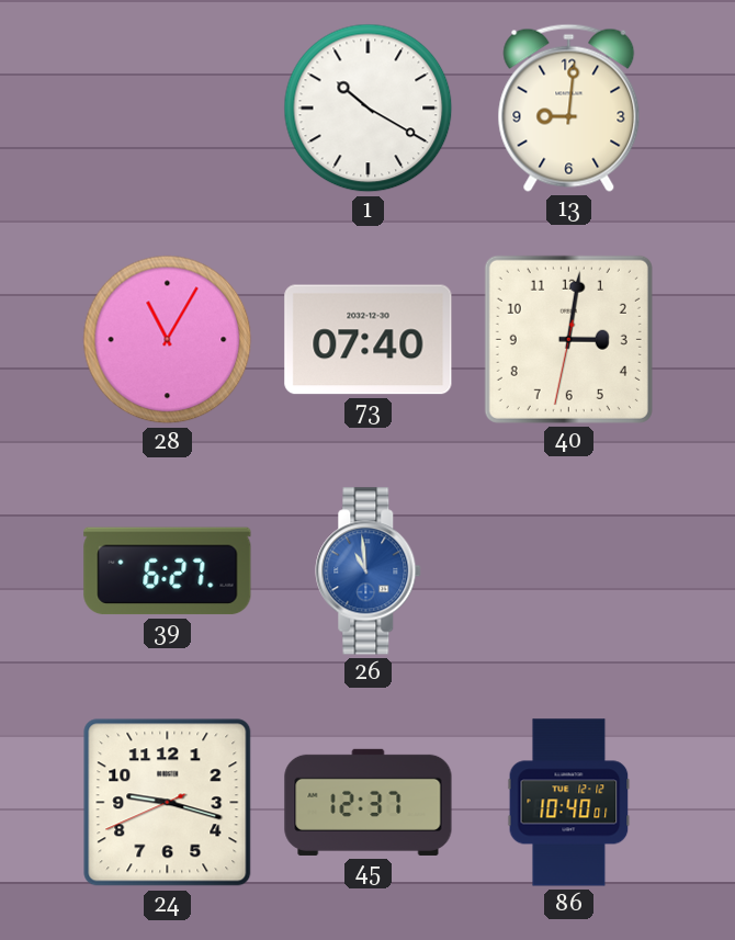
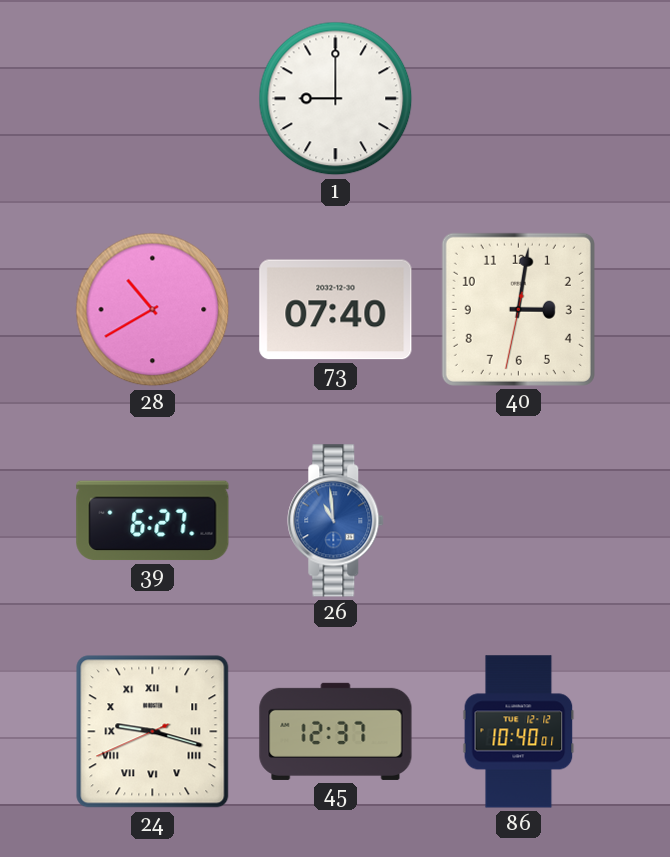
1: 10:20 -> 9:00 (336, 99)
13: 9:01 -> none (569, 107)
28: 11:05 -> 10:40 (153, 310)
24 numerals: Arabic -> Roman (153, 732)
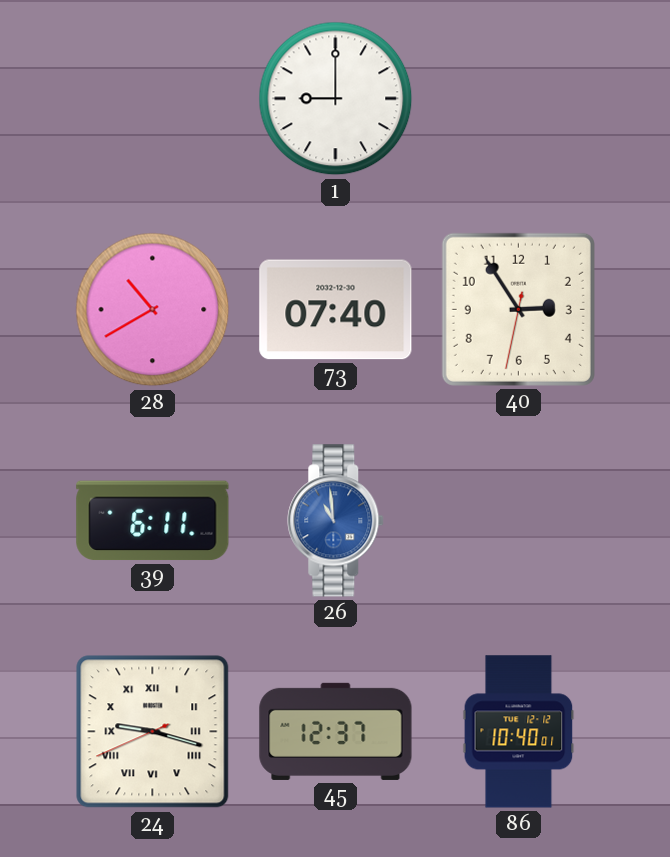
40: 3:01 -> 2:54 (518, 309)
39: 6:27 -> 6:11 (153, 521)
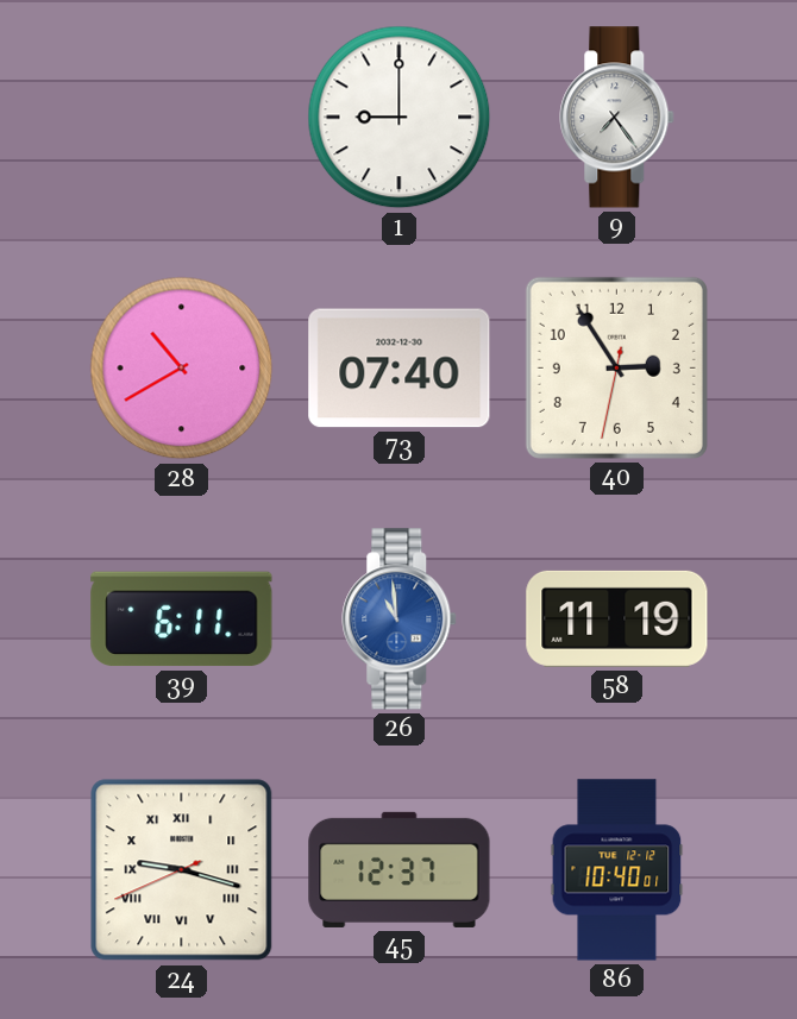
9: none -> 7:24 (617, 118)
58: none -> 11:19 (617, 618)
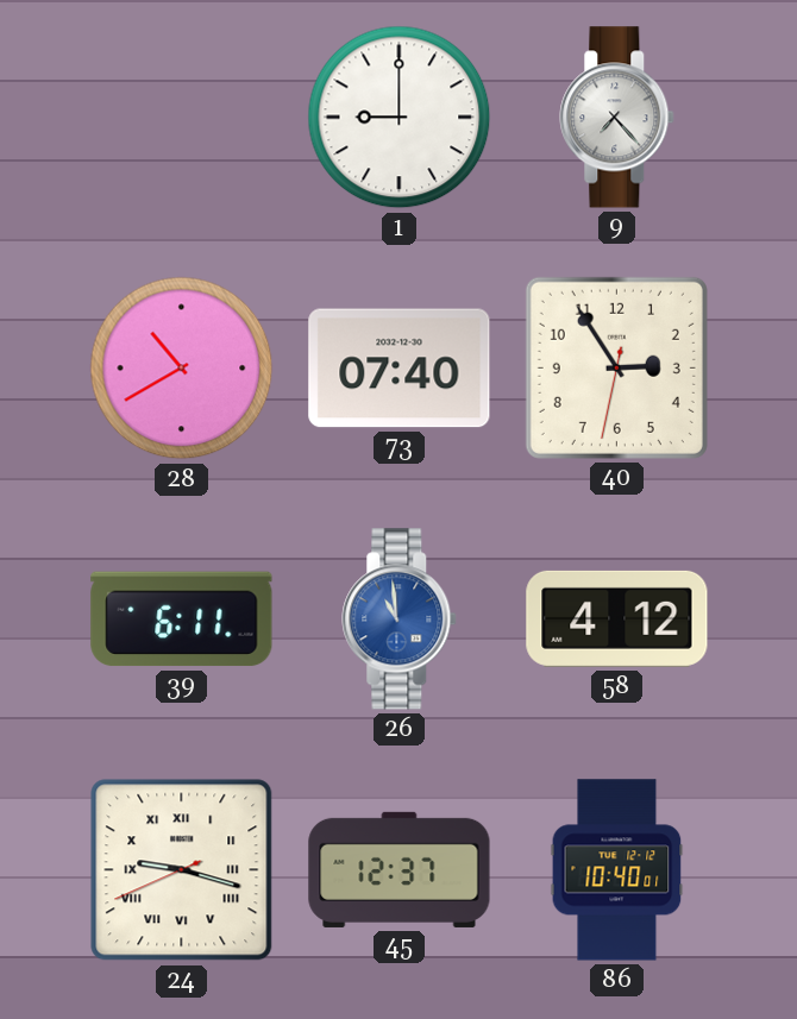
9: 7:24 -> 7:23 (617, 118)
58: 11:19 -> 4:12 (617, 618)
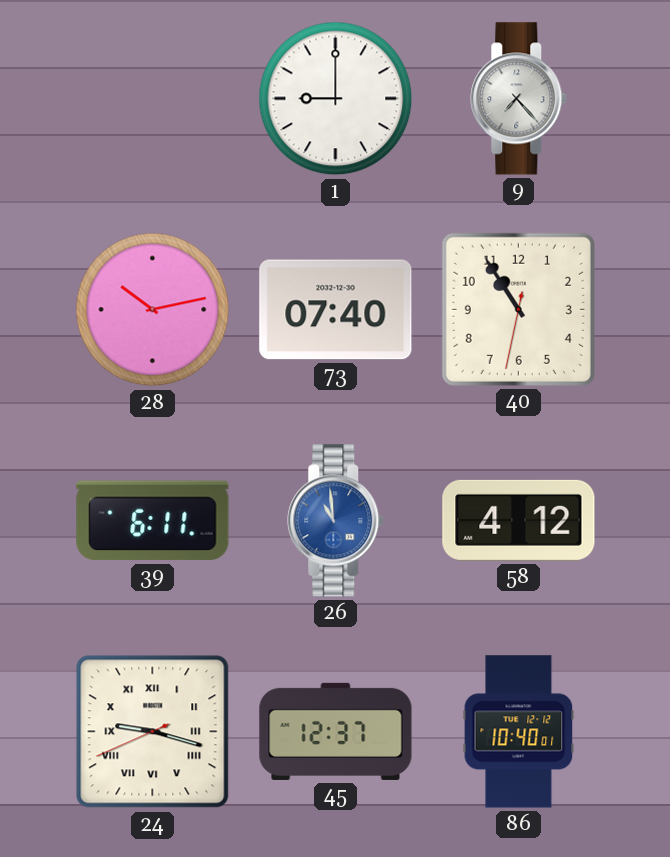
28: 10:40 -> 10:13 (153, 310)
40: 2:54 -> 10:54 (518, 309)
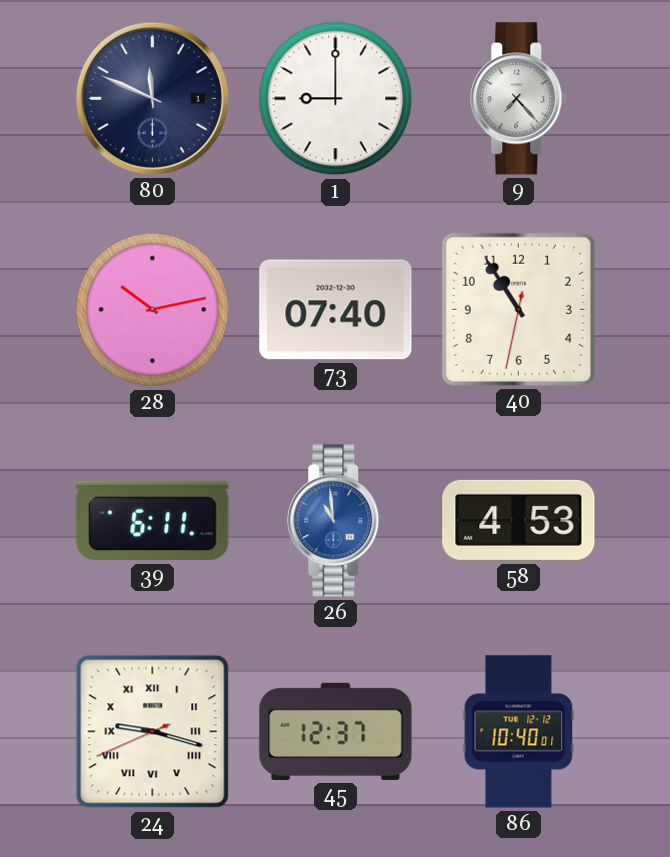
80: none -> 11:49 (152, 98)
58: 4:12 -> 4:53 (519, 520)
